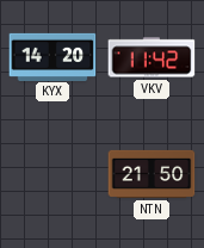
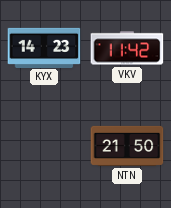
KYX: 14:20 -> 14:23 (44, 47)
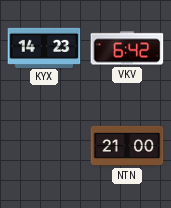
VKV: 11:42 -> 6:42 (127, 48)
NTN: 21:50 -> 21:00 (127, 146)
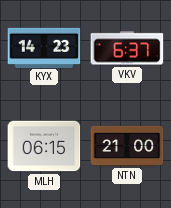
VKV: 6:42 -> 6:37 (127, 48)
MLH: none -> 06:15 (44, 146)
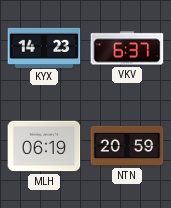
MLH: 06:15 -> 06:19 (44, 146)
NTN: 21:00 -> 20:59 (127, 146)
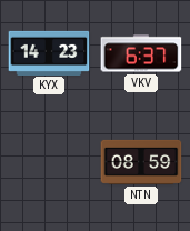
MLH: 06:19 -> none (44, 146)
NTN: 20:59 -> 08:59 (141, 162)
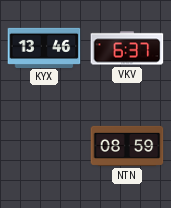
KYX: 14:23 -> 13:46 (44, 47)
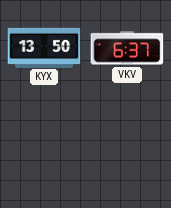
KYX: 13:46 -> 13:50 (44, 47)
NTN: 08:59 -> none (127, 146)
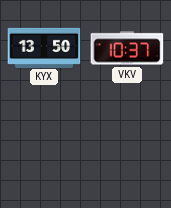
VKV: 6:37 -> 10:37 (127, 48)
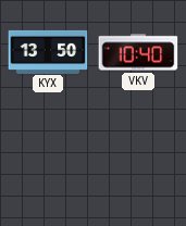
VKV: 10:37 -> 10:40 (138, 52)
